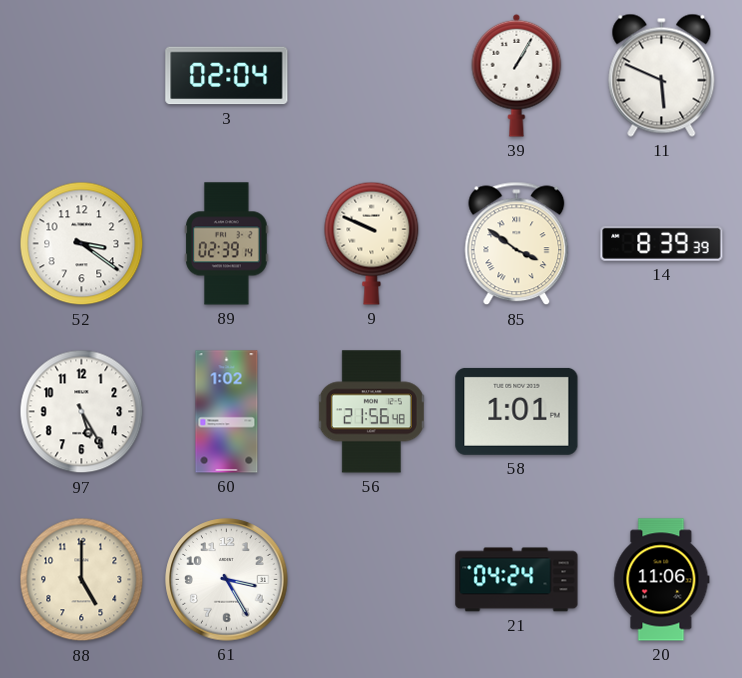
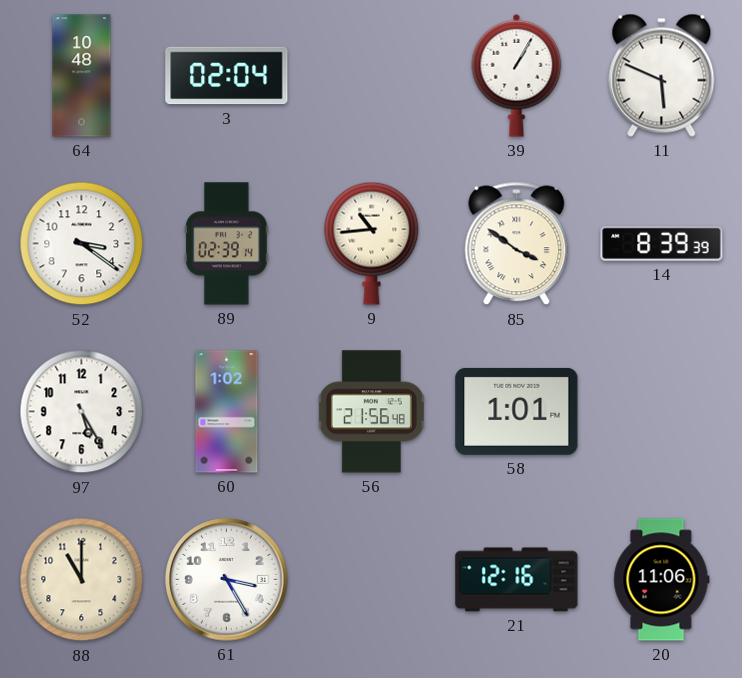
64: none -> 10:48 (82, 76)
9: 9:49 -> 10:44 (372, 243)
88: 5:00 -> 11:00 (82, 580)
21: 04:24 -> 12:16 (517, 580)
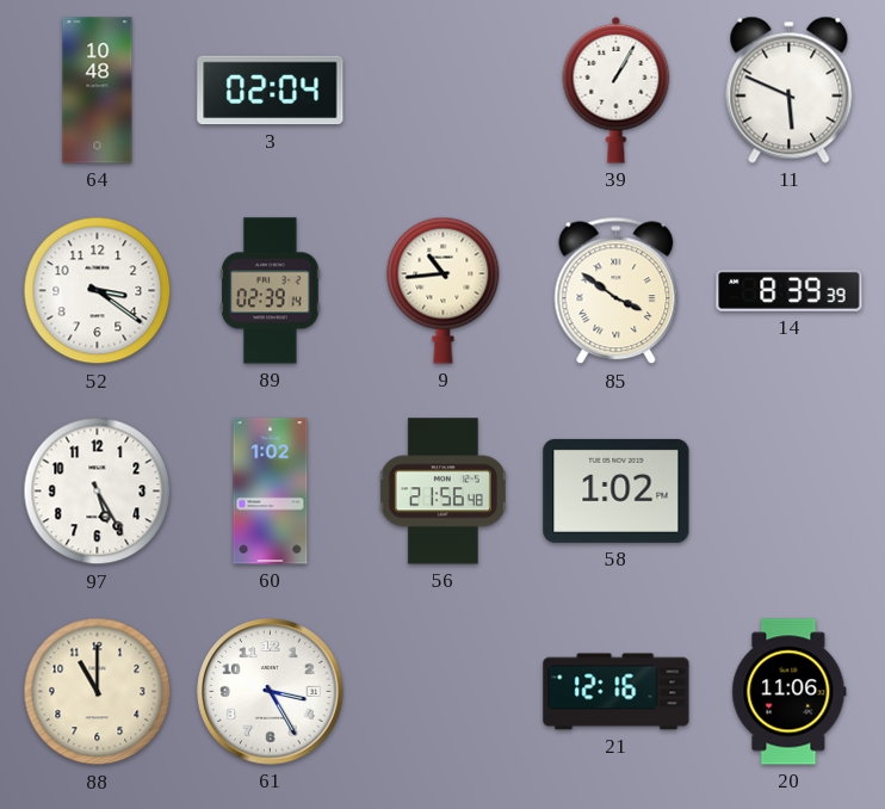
58: 1:01 -> 1:02 (617, 490)
